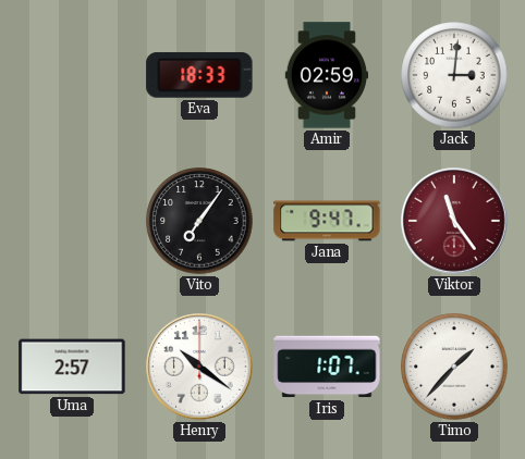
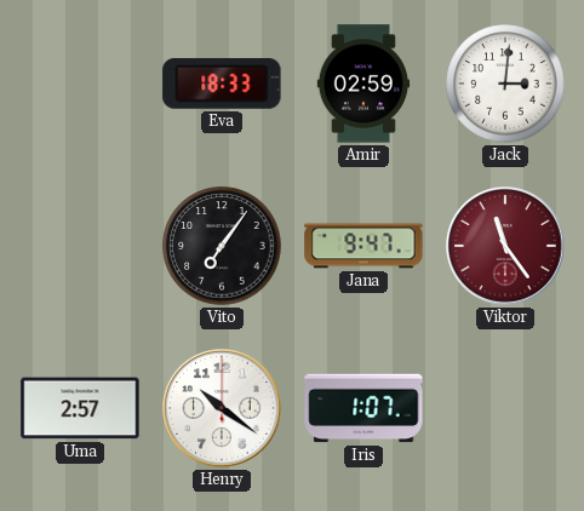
Timo: 1:37 -> none (454, 367)
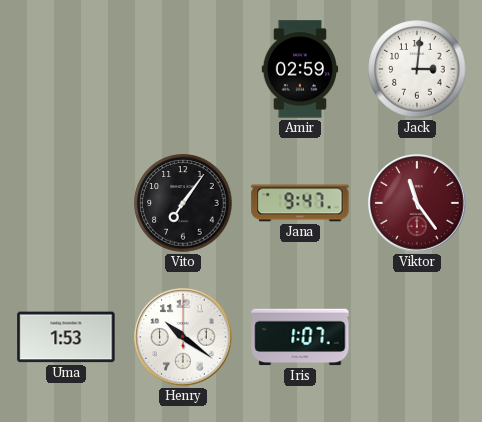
Eva: 18:33 -> none (222, 84)
Uma: 2:57 -> 1:53 (66, 337)
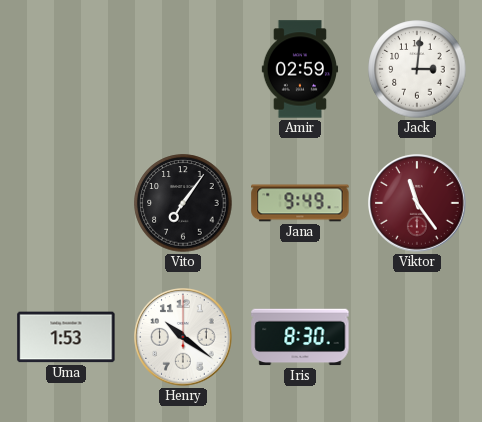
Jana: 9:47 -> 9:49 (300, 203)
Iris: 1:07 -> 8:30 (300, 337)
